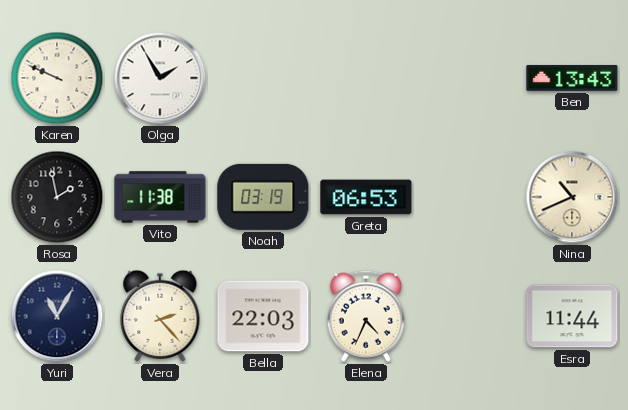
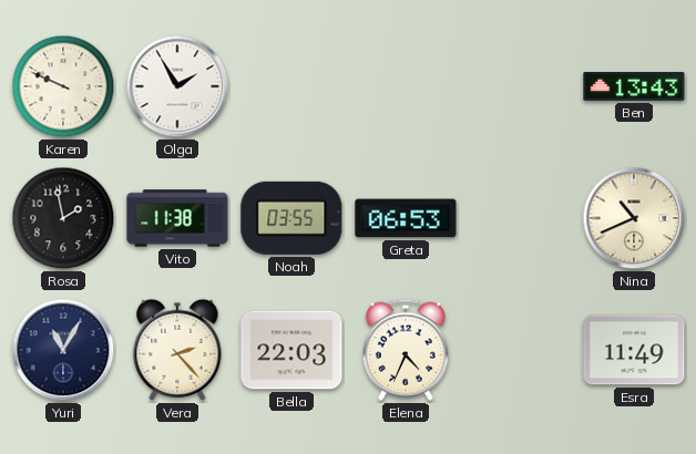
Noah: 03:19 -> 03:55 (291, 218)
Esra: 11:44 -> 11:49 (634, 350)
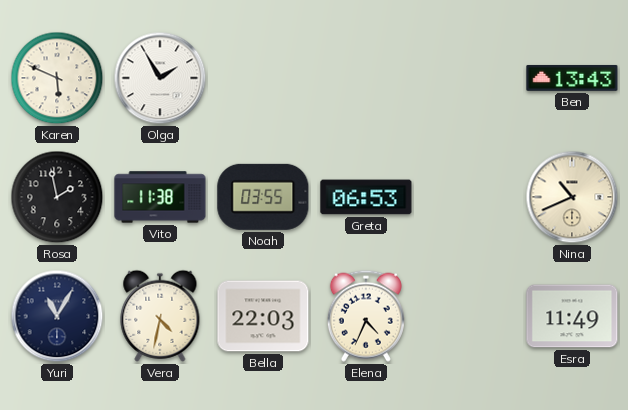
Karen: 9:49 -> 5:49 (57, 78)
Vera: 2:23 -> 4:32 (160, 316)
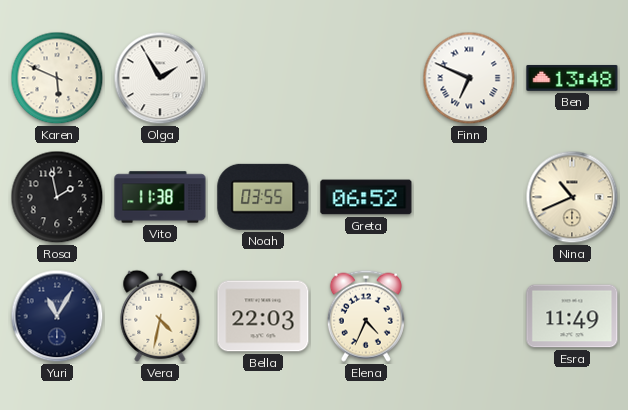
Finn: none -> 6:49 (469, 78)
Ben: 13:43 -> 13:48 (572, 78)
Greta: 06:53 -> 06:52 (366, 197)
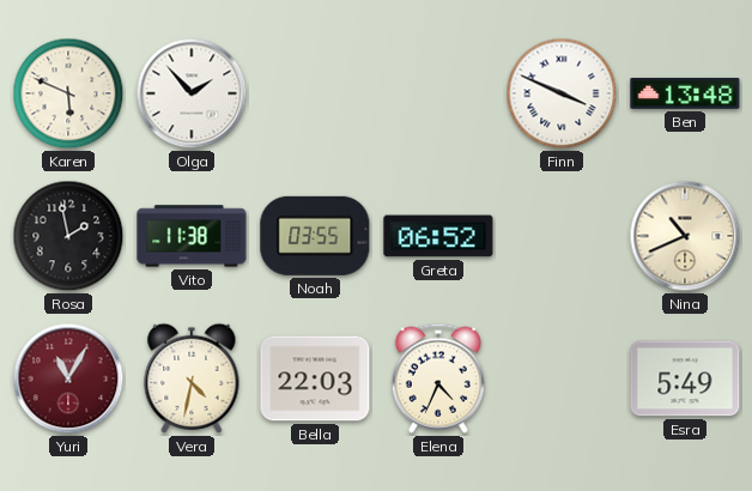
Olga: 1:55 -> 1:53 (192, 93)
Finn: 6:49 -> 3:49 (562, 93)
Yuri dial: navy -> burgundy (68, 378)
Esra: 11:49 -> 5:49 (685, 378)
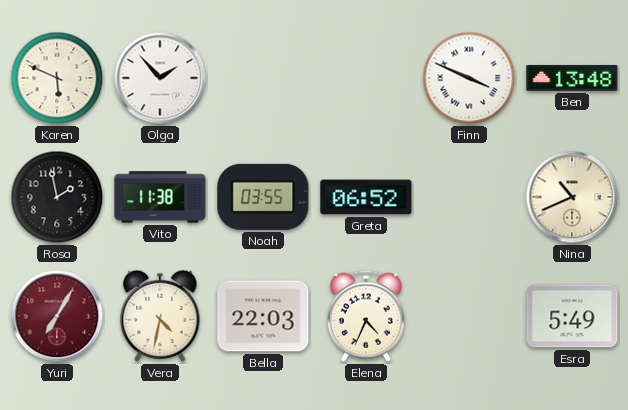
Yuri: 11:05 -> 7:05 (57, 316)
